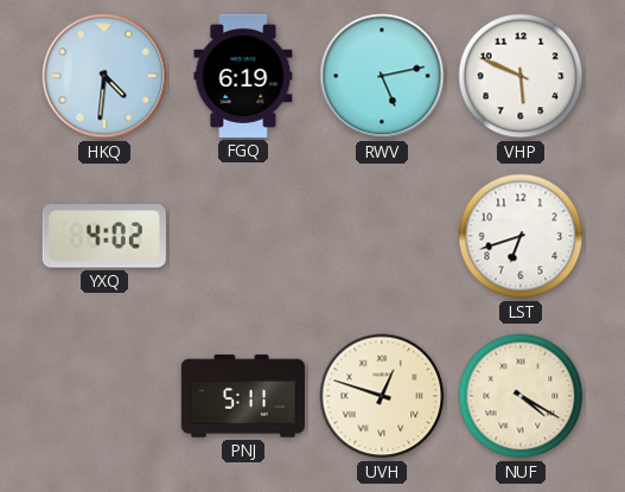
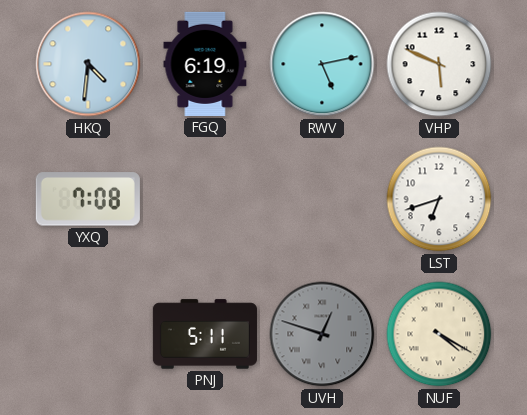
YXQ: 4:02 -> 7:08 (88, 199)
UVH dial: cream -> grey (322, 334)
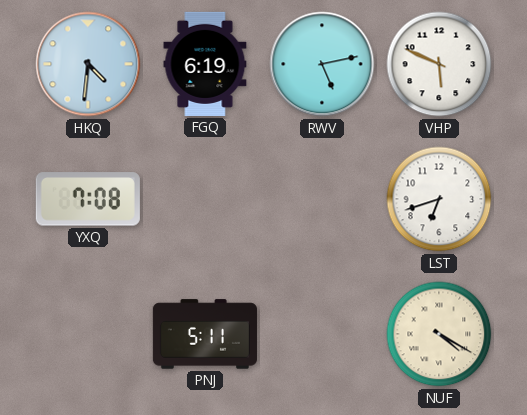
UVH: 12:48 -> none (322, 334)
